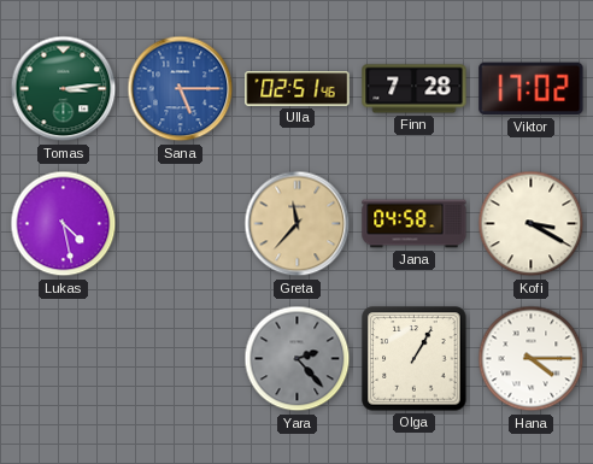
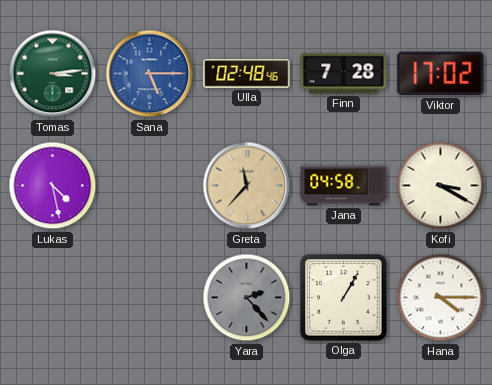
Ulla: 02:51 -> 02:48 (247, 74)
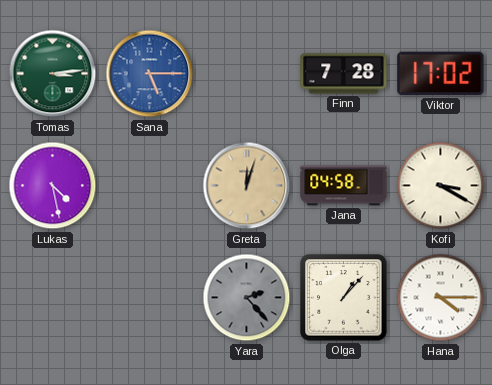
Ulla: 02:48 -> none (247, 74)
Greta: 11:37 -> 12:03 (247, 186)
Olga: 1:05 -> 1:07 (344, 298)
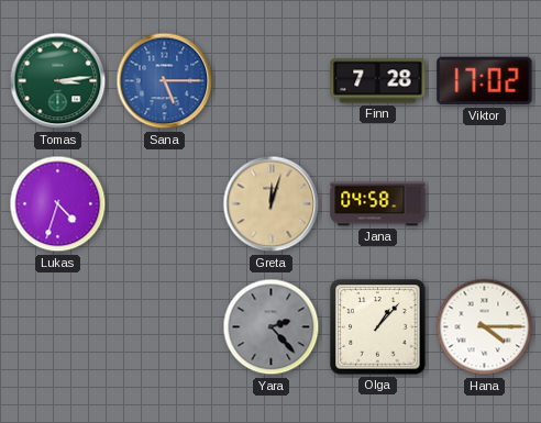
Lukas: 4:28 -> 4:33 (58, 204)
Kofi: 3:20 -> none (441, 186)
